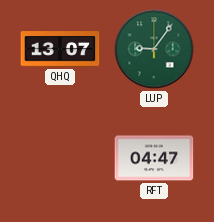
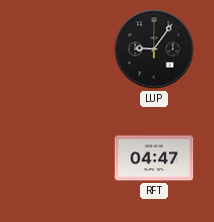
QHQ: 13:07 -> none (60, 49)
LUP dial: green -> black (154, 49)
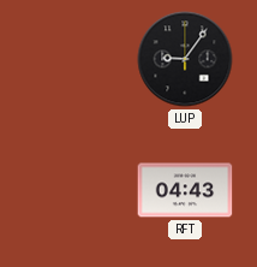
RFT: 04:47 -> 04:43 (185, 190)
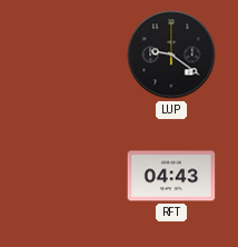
LUP: 9:06 -> 9:21 (171, 55)
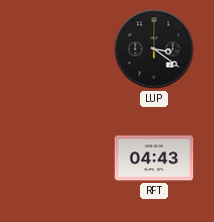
LUP: 9:21 -> 3:21 (154, 49)
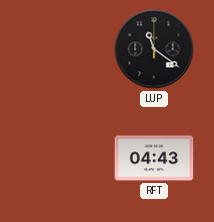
LUP: 3:21 -> 11:21 (154, 49)
